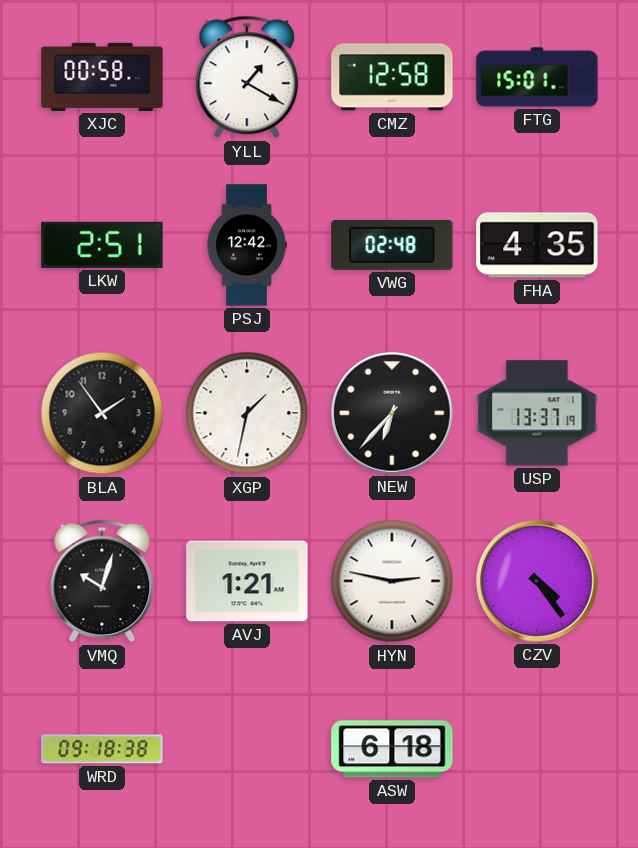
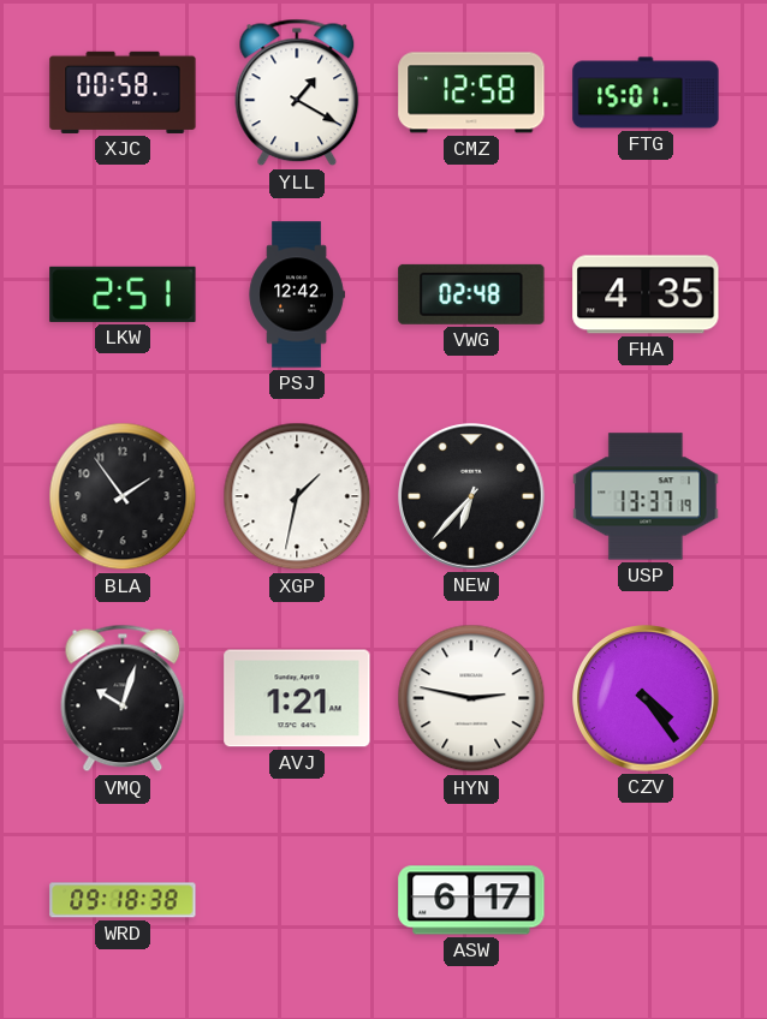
ASW: 6:18 -> 6:17 (471, 900)
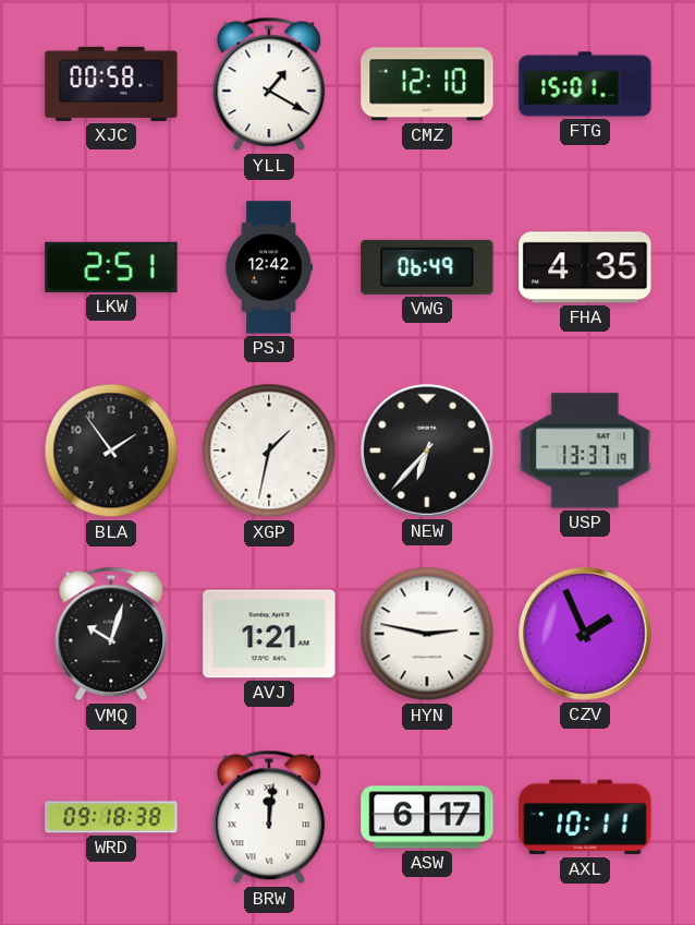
CMZ: 12:58 -> 12:10 (427, 84)
VWG: 02:48 -> 06:49 (427, 267)
CZV: 4:24 -> 1:56 (585, 634)
BRW: none -> 12:01 (269, 817)
AXL: none -> 10:11 (585, 817)
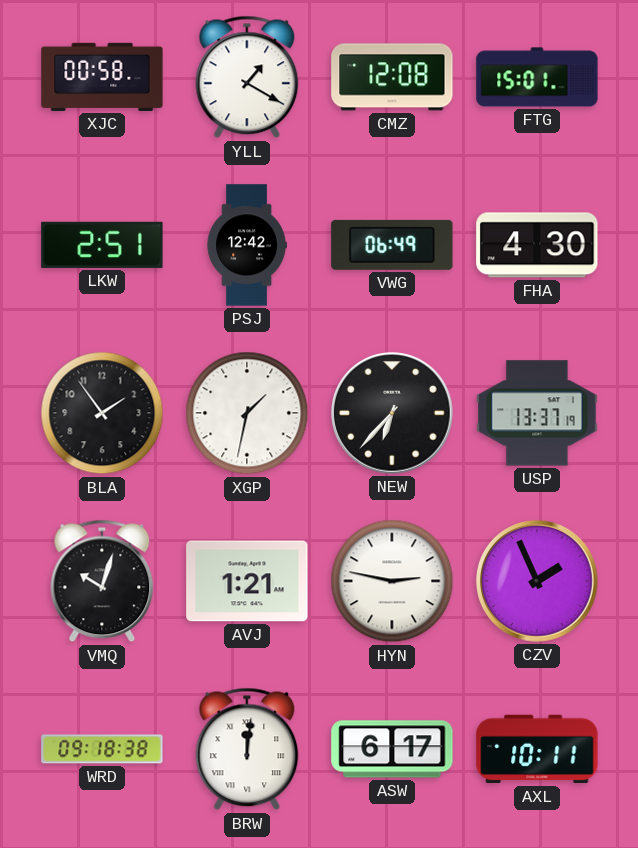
CMZ: 12:10 -> 12:08 (392, 77)
FHA: 4:35 -> 4:30 (537, 245)
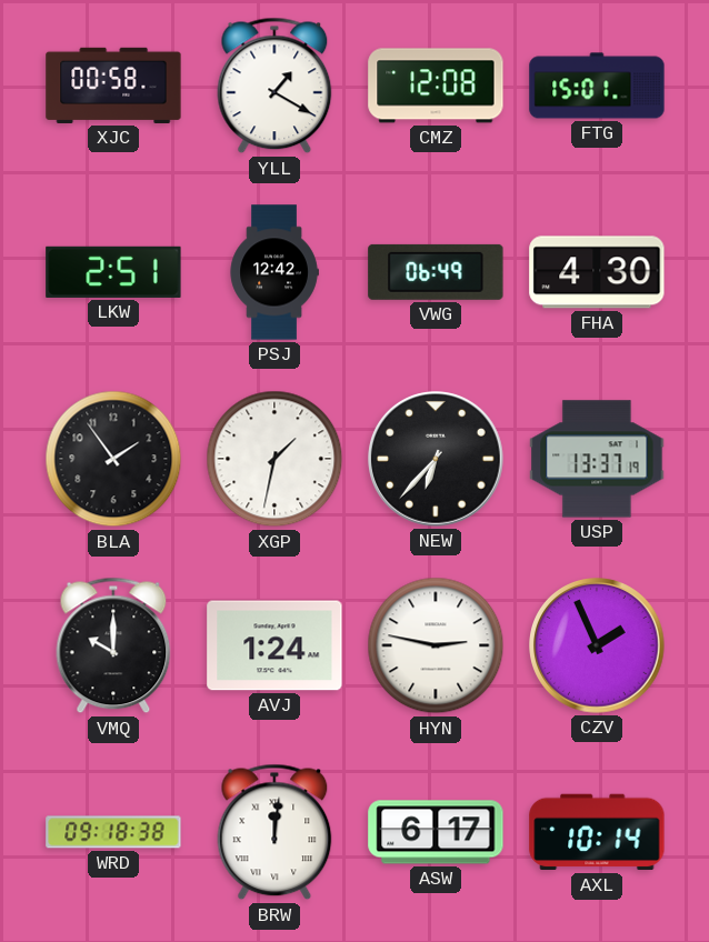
VMQ: 10:03 -> 10:00 (113, 645)
AVJ: 1:21 -> 1:24 (274, 645)
AXL: 10:11 -> 10:14 (597, 832)
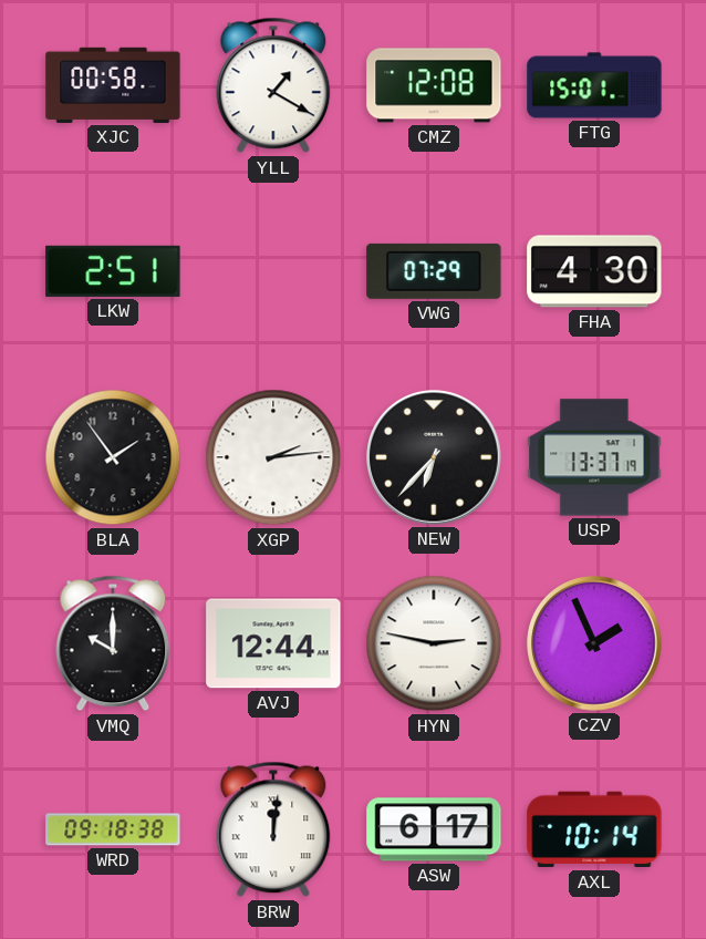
PSJ: 12:42 -> none (274, 272)
VWG: 06:49 -> 07:29 (434, 271)
XGP: 1:32 -> 2:14 (273, 457)
AVJ: 1:24 -> 12:44 (273, 643)
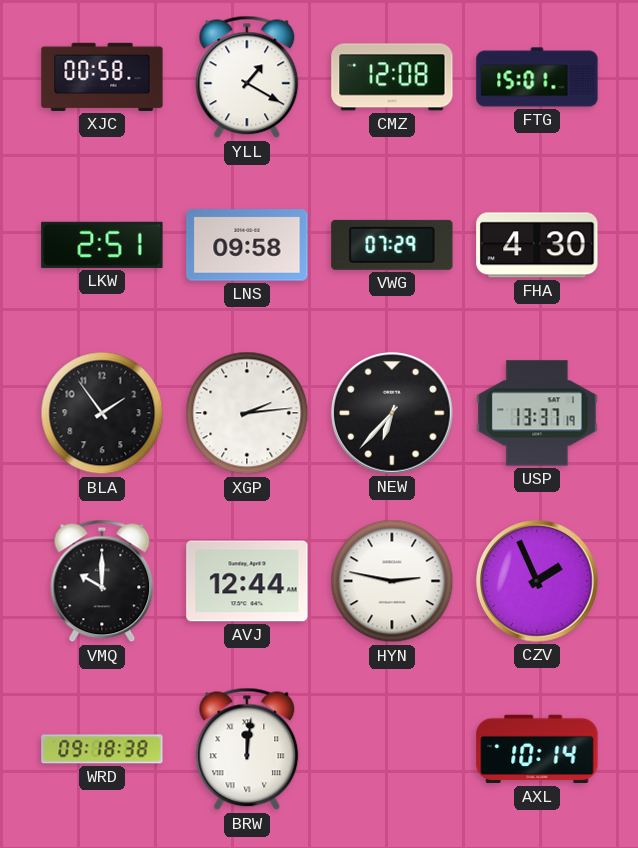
LNS: none -> 09:58 (247, 245)
ASW: 6:17 -> none (434, 829)
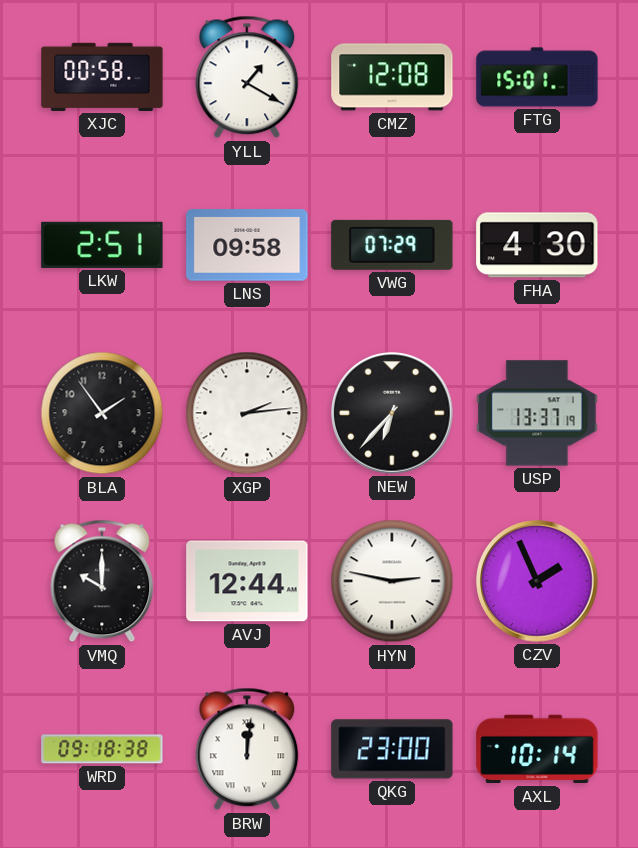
QKG: none -> 23:00 (392, 749)
